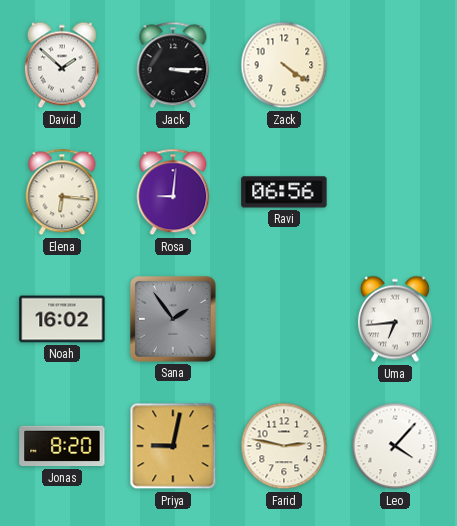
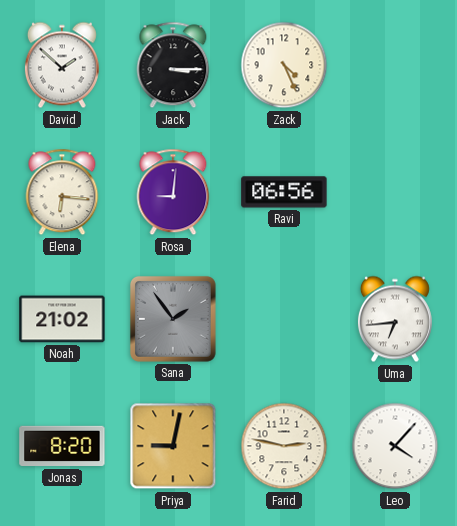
Zack: 4:21 -> 4:26 (284, 65)
Noah: 16:02 -> 21:02 (62, 319)
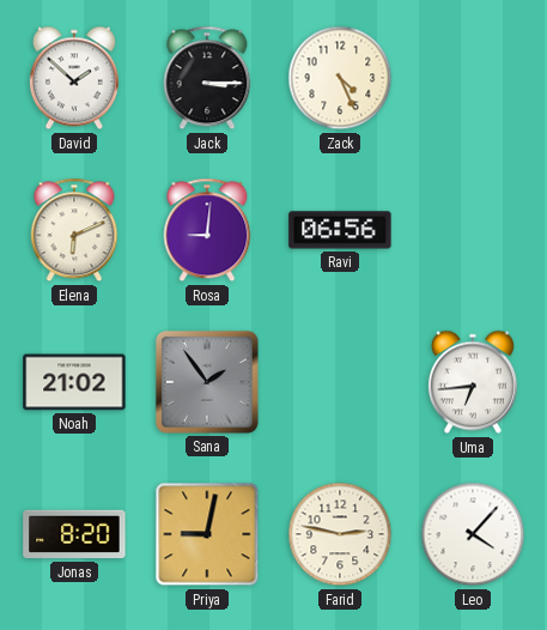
Elena: 6:16 -> 6:11 (74, 230)
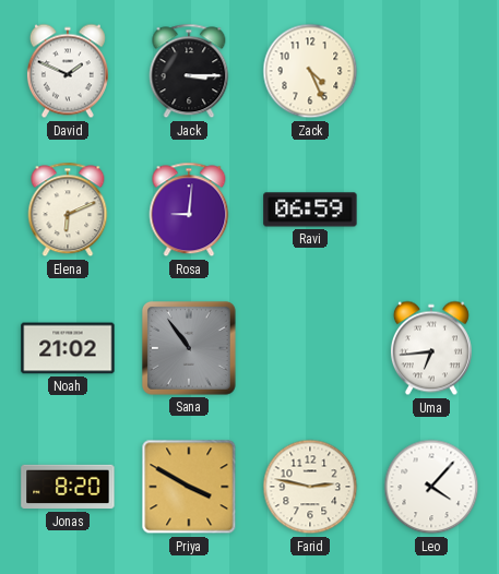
David: 1:52 -> 1:49 (68, 71)
Ravi: 06:56 -> 06:59 (310, 210)
Sana: 1:54 -> 10:54 (189, 348)
Priya: 9:02 -> 3:50 (189, 487)
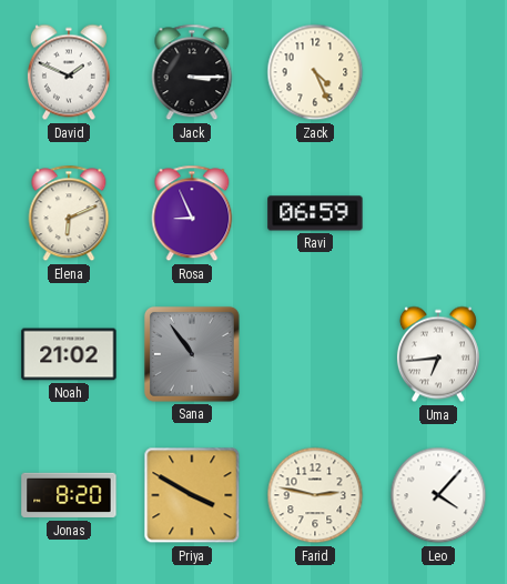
Rosa: 9:01 -> 8:56 (192, 213)
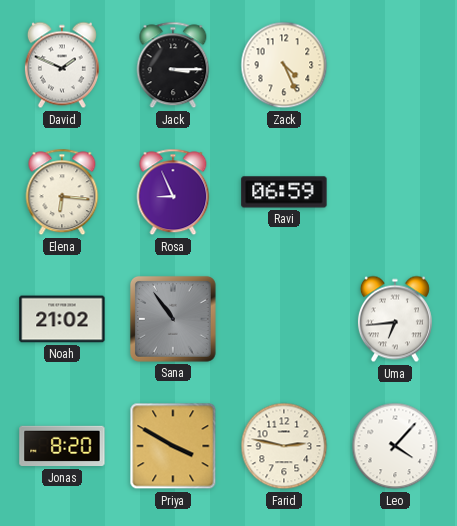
Elena: 6:11 -> 6:16 (62, 192)
